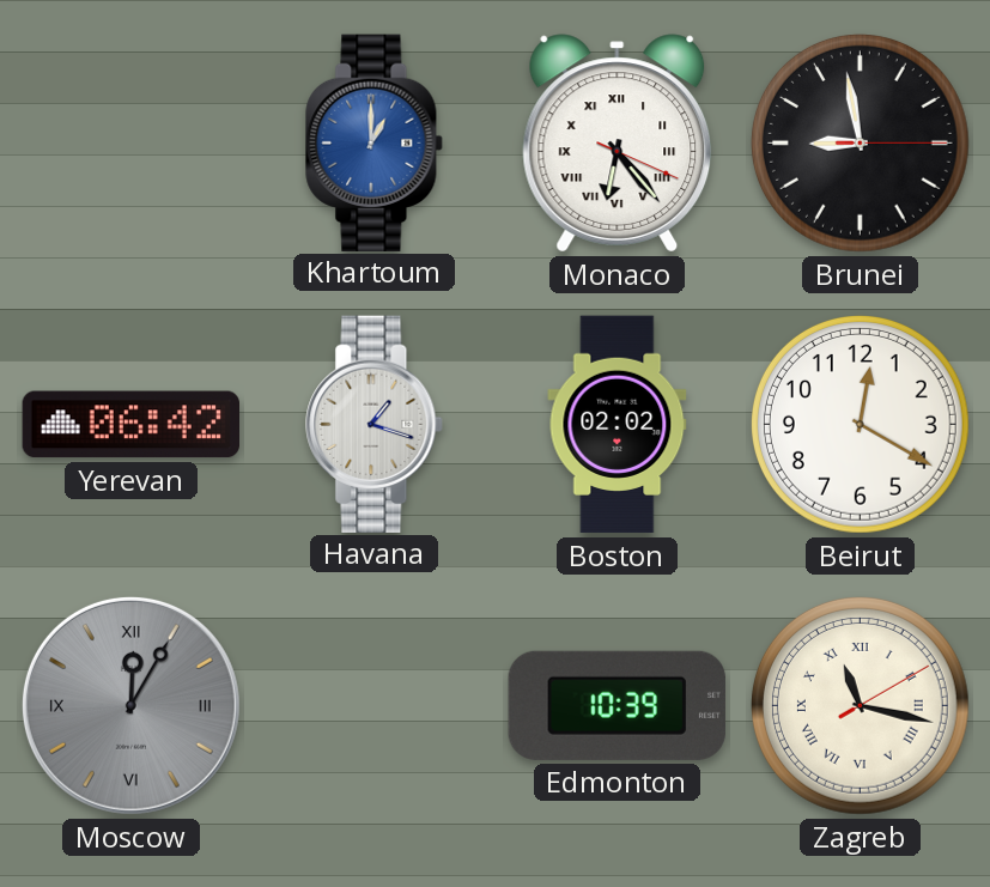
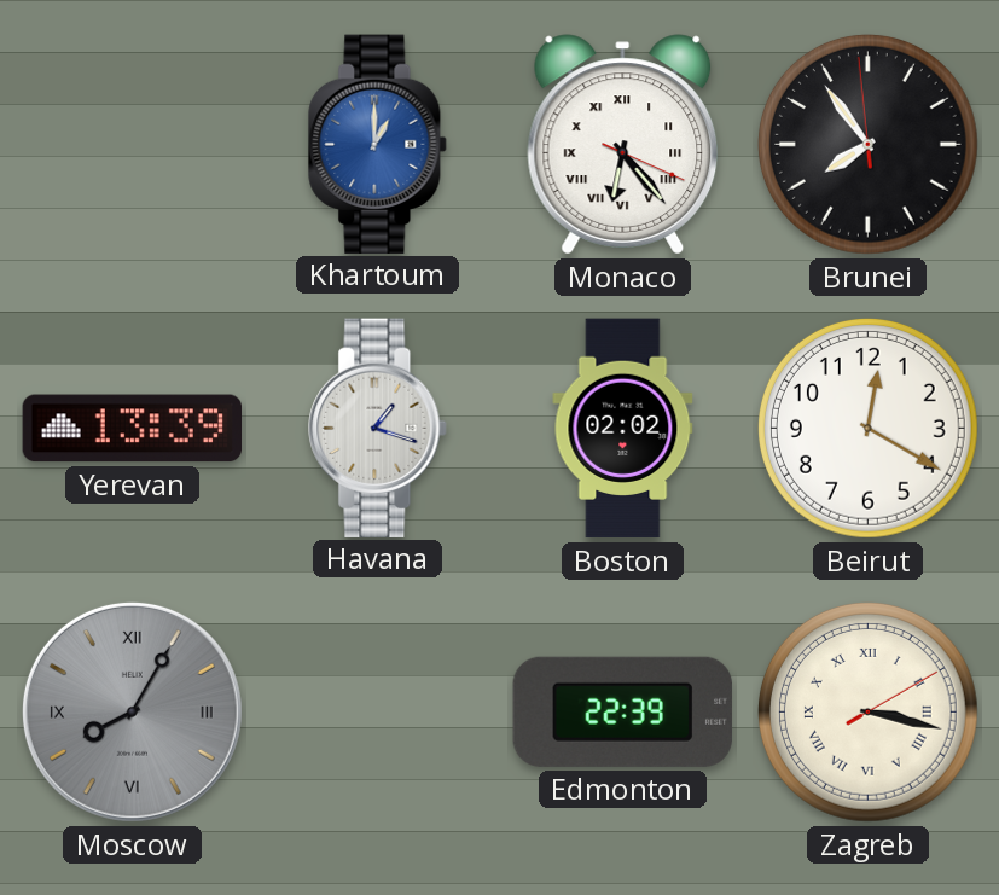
Brunei: 8:58 -> 7:53 (867, 144)
Yerevan: 06:42 -> 13:39 (132, 429)
Moscow: 12:05 -> 8:05 (132, 711)
Edmonton: 10:39 -> 22:39 (622, 711)
Zagreb: 11:17 -> 3:17 (867, 711)
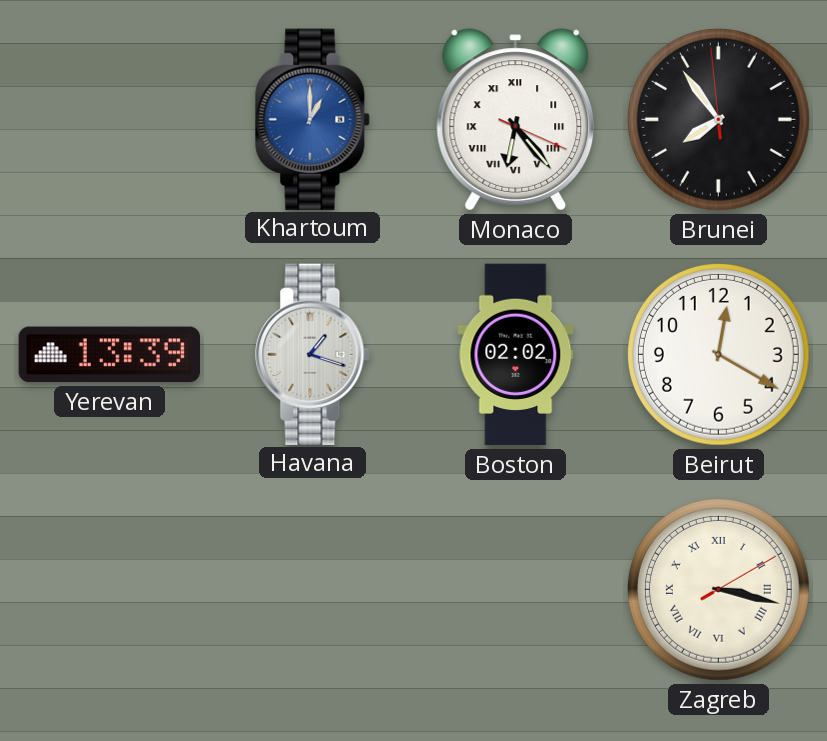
Moscow: 8:05 -> none (132, 711)
Edmonton: 22:39 -> none (622, 711)
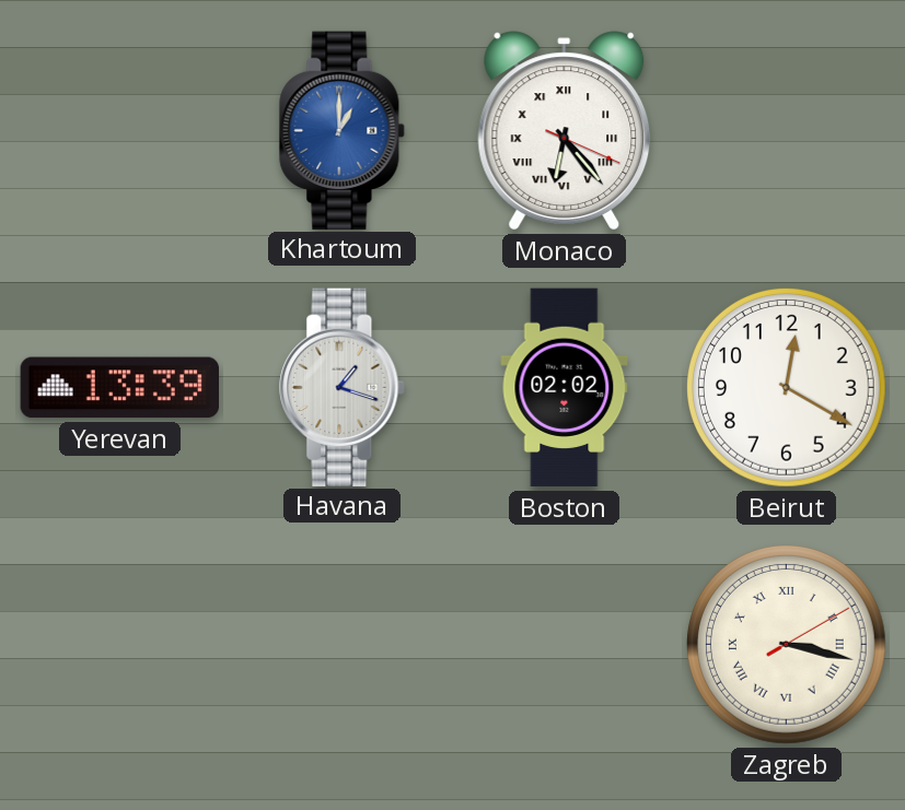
Brunei: 7:53 -> none (718, 119)
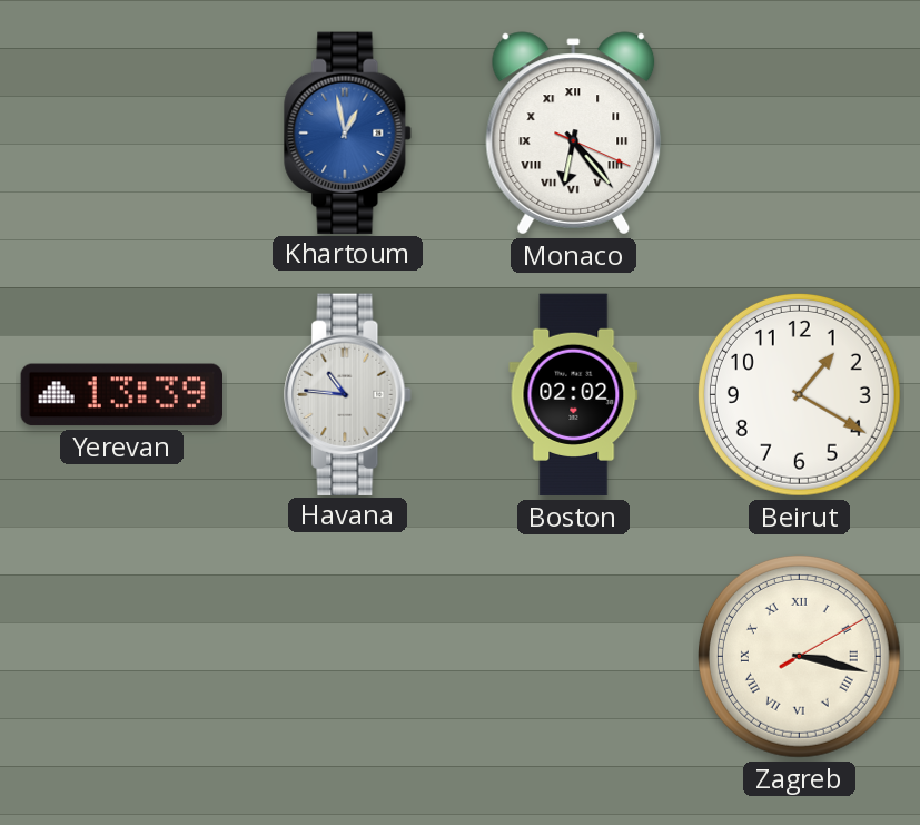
Khartoum: 1:00 -> 12:58 (348, 132)
Havana: 1:18 -> 10:46 (348, 394)
Beirut: 12:20 -> 1:20 (799, 394)
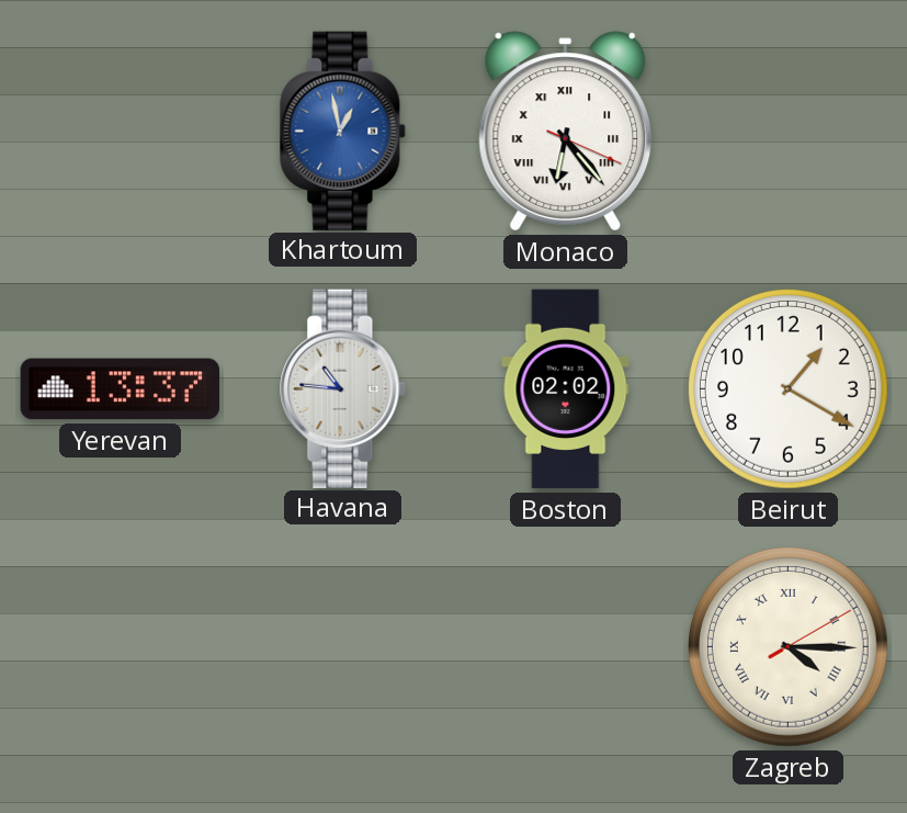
Yerevan: 13:39 -> 13:37 (120, 389)
Zagreb: 3:17 -> 4:15 (787, 646)
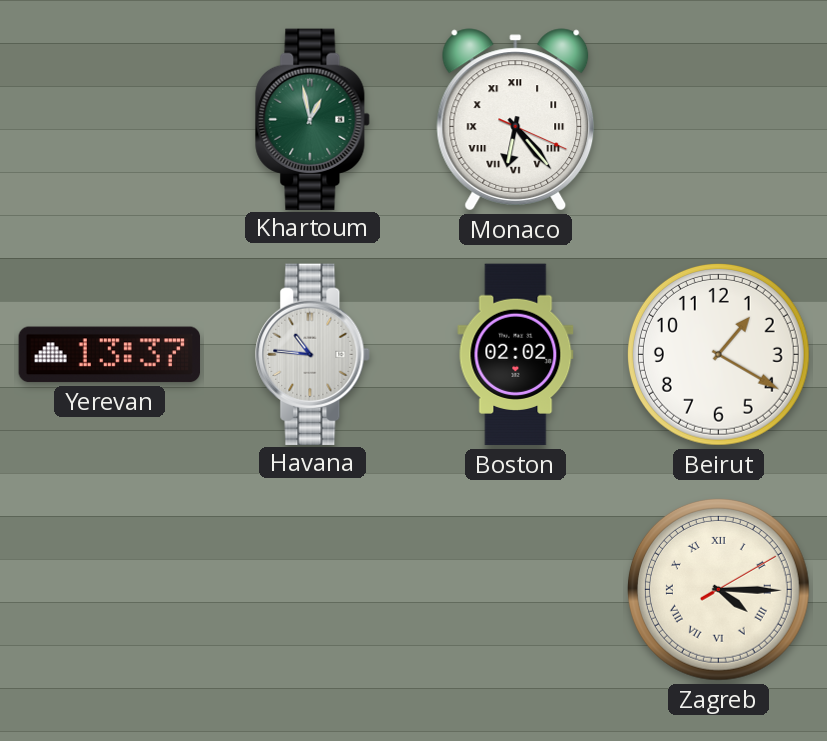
Khartoum dial: blue -> green (313, 119)
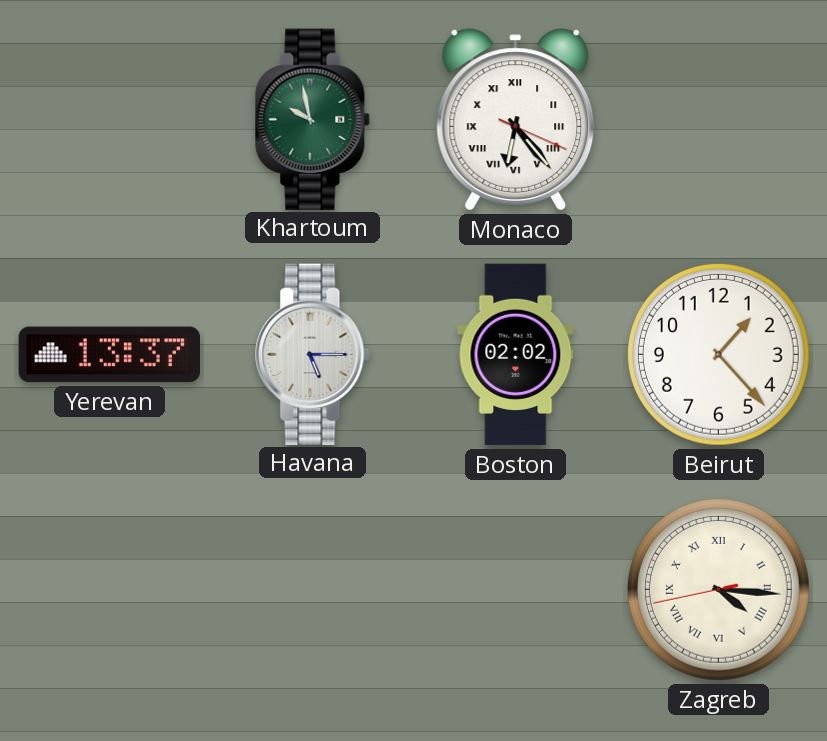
Khartoum: 12:58 -> 9:58 (313, 119)
Havana: 10:46 -> 5:15 (313, 354)
Beirut: 1:20 -> 1:23 (718, 354)
Zagreb: 4:15:10 -> 4:15:43 (718, 589)
